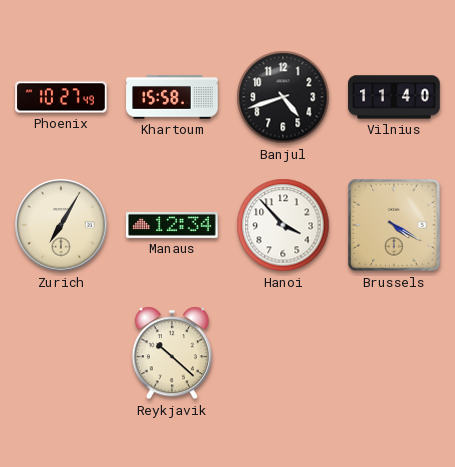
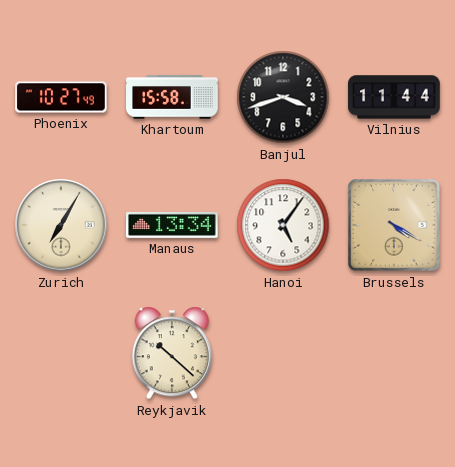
Banjul: 4:42 -> 3:42 (283, 97)
Vilnius: 11:40 -> 11:44 (394, 97)
Manaus: 12:34 -> 13:34 (172, 225)
Hanoi: 3:53 -> 5:06 (283, 225)
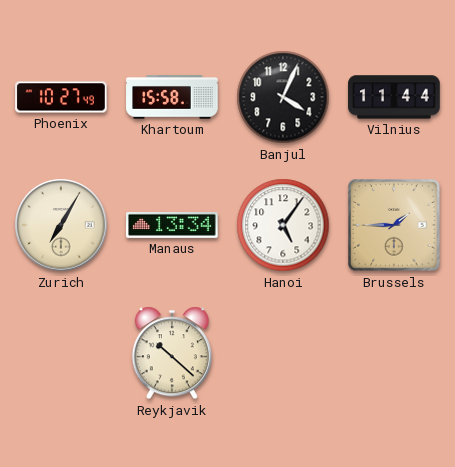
Banjul: 3:42 -> 4:04 (283, 97)
Brussels: 4:20 -> 1:45 (394, 225)
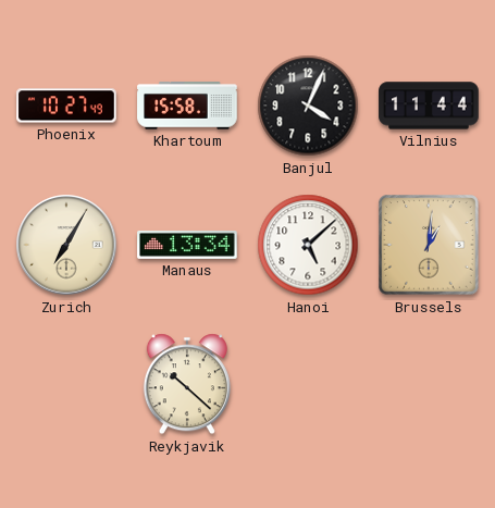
Hanoi: 5:06 -> 5:08 (308, 245)
Brussels: 1:45 -> 1:01 (429, 245)
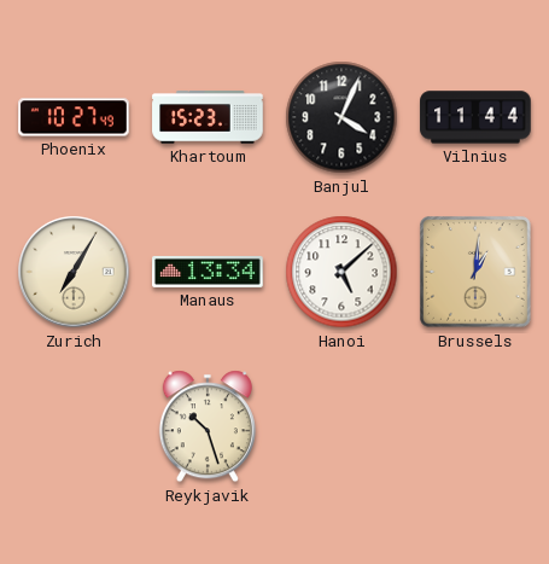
Khartoum: 15:58 -> 15:23 (208, 117)
Reykjavik: 10:22 -> 10:27 (208, 426)
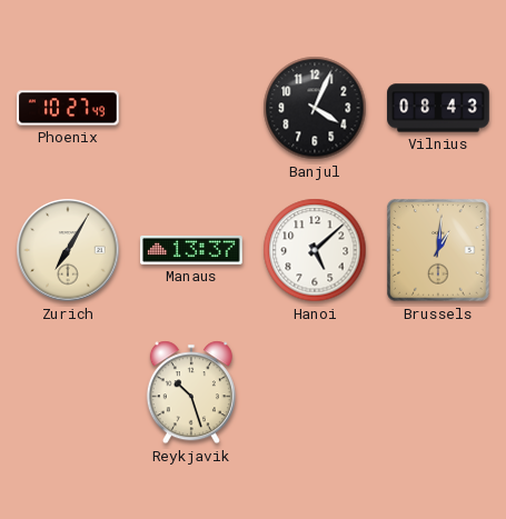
Khartoum: 15:23 -> none (208, 117)
Vilnius: 11:44 -> 08:43 (438, 108)
Manaus: 13:34 -> 13:37 (191, 250)
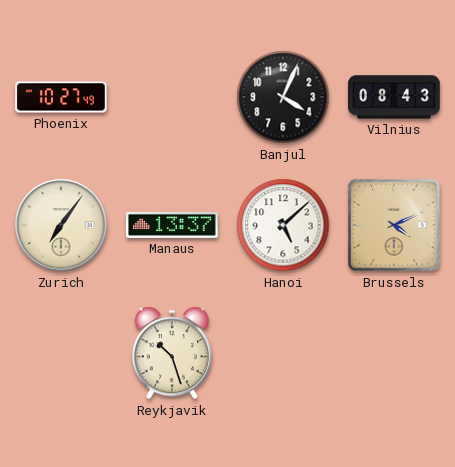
Zurich: 7:05 -> 7:06 (61, 225)
Brussels: 1:01 -> 4:11 (394, 225)
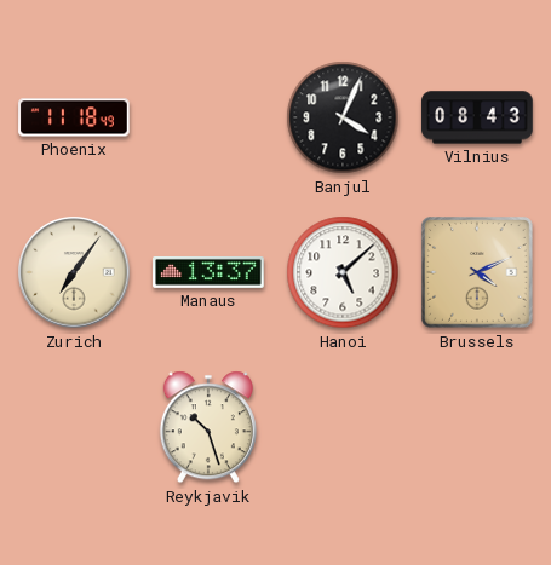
Phoenix: 10:27 -> 11:18 (74, 117)
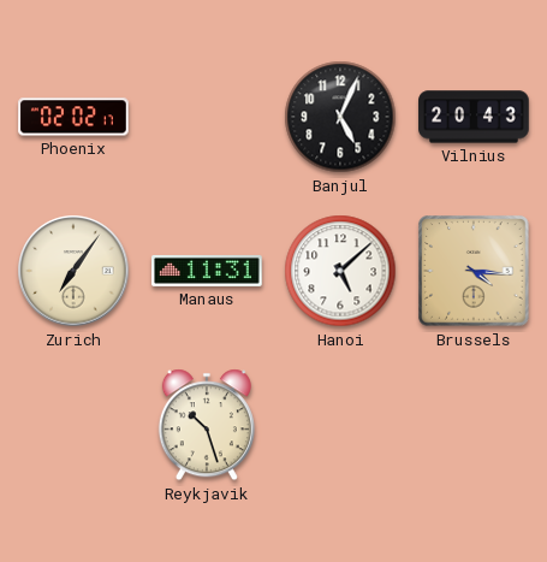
Phoenix: 11:18 -> 02:02 (73, 117)
Banjul: 4:04 -> 5:04 (340, 117)
Vilnius: 08:43 -> 20:43 (474, 117)
Manaus: 13:37 -> 11:31 (207, 271)
Brussels: 4:11 -> 4:16 (474, 271)
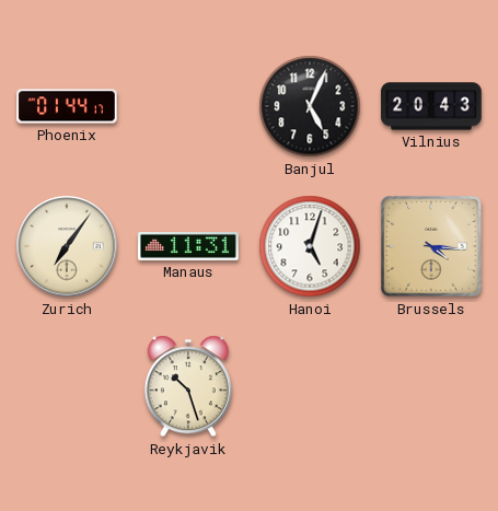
Phoenix: 02:02 -> 01:44 (67, 106)
Hanoi: 5:08 -> 5:03 (310, 246)
